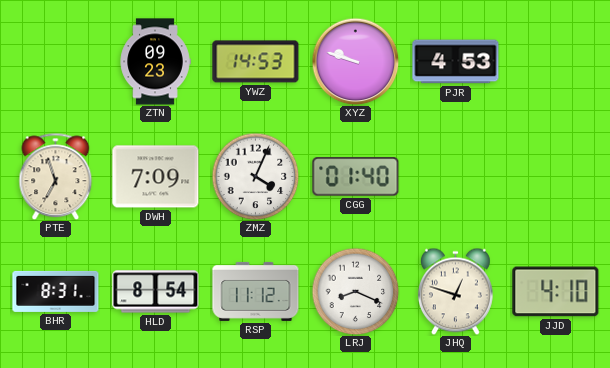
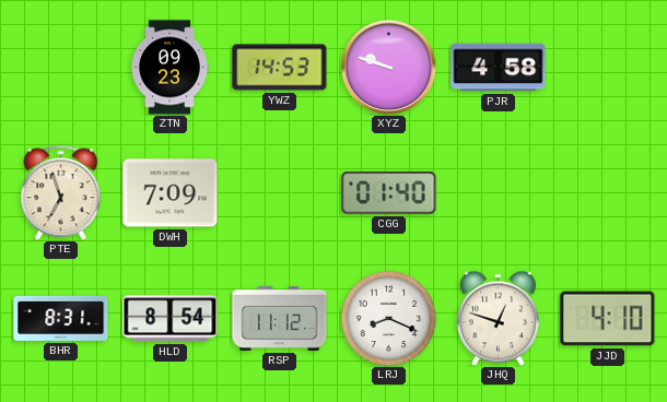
PJR: 4:53 -> 4:58 (499, 68)
ZMZ: 4:04 -> none (255, 176)
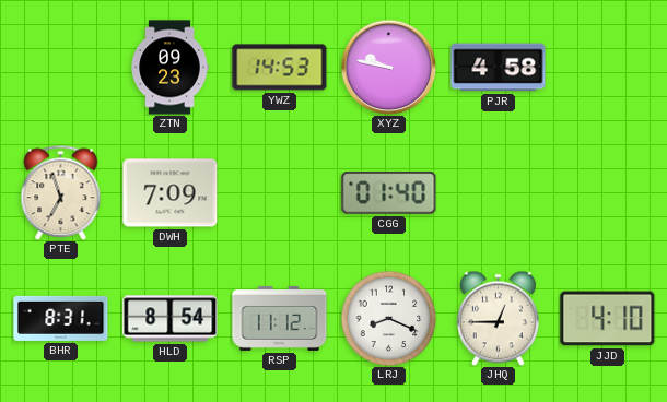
XYZ: 9:48 -> 9:47 (388, 67)
JHQ: 12:48 -> 12:45 (498, 318)
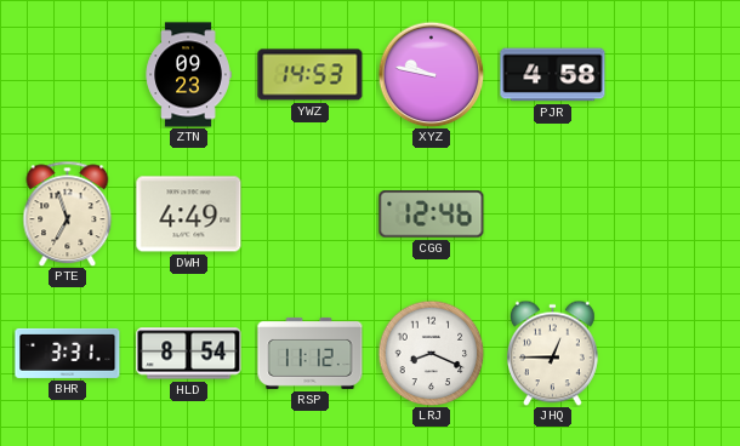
DWH: 7:09 -> 4:49 (189, 215)
CGG: 01:40 -> 12:46 (432, 215)
BHR: 8:31 -> 3:31 (68, 353)
JJD: 4:10 -> none (608, 319)
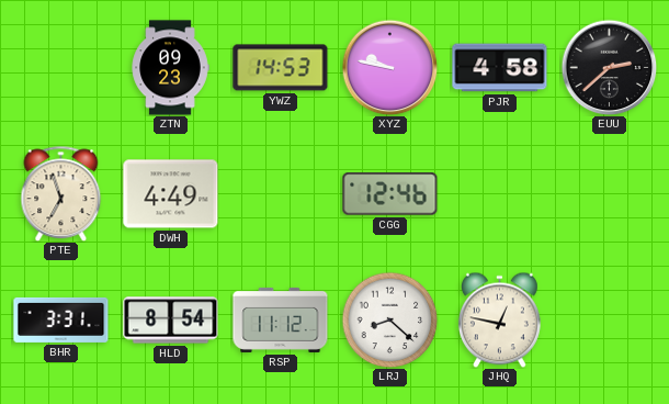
EUU: none -> 2:38 (609, 67)
LRJ: 8:19 -> 8:22 (389, 319)
JHQ: 12:45 -> 12:47 (499, 319)
